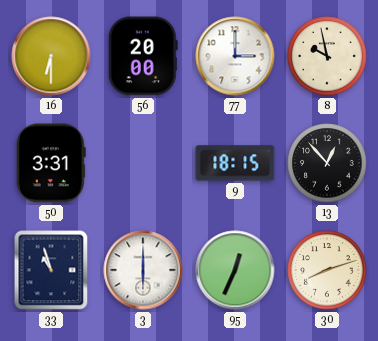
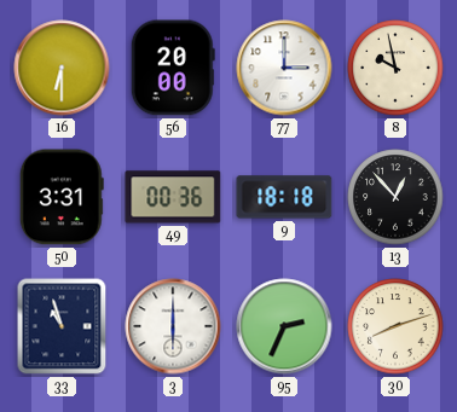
49: none -> 00:36 (173, 197)
9: 18:15 -> 18:18 (284, 197)
95: 12:34 -> 2:34 (284, 326)
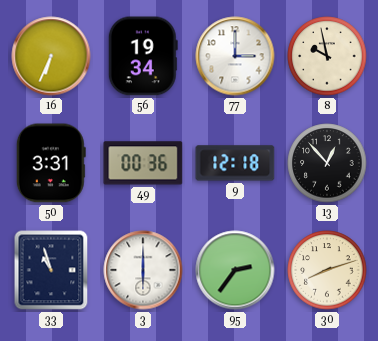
16: 6:30 -> 6:34 (51, 56)
56: 20:00 -> 19:34 (143, 56)
9: 18:18 -> 12:18 (235, 163)
95: 2:34 -> 2:36 (235, 270)
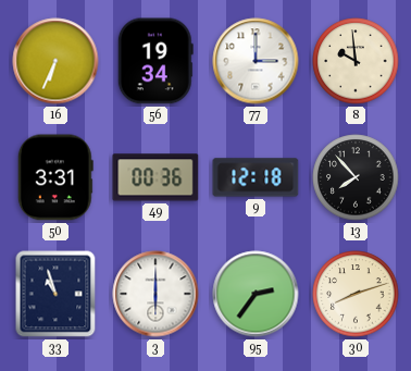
8: 9:58 -> 9:59 (356, 61)
13: 12:53 -> 7:53 (356, 177)
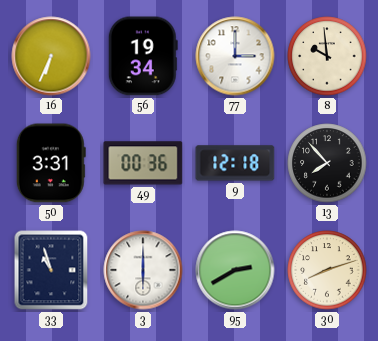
95: 2:36 -> 2:40 (235, 270)
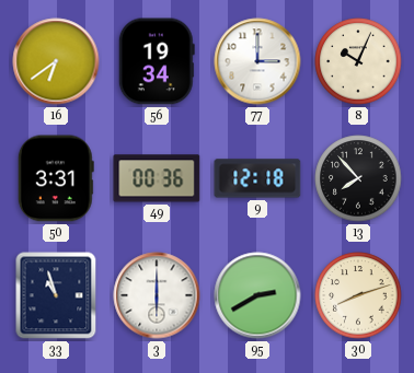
16: 6:34 -> 6:39 (56, 61)
8: 9:59 -> 10:04 (358, 61)
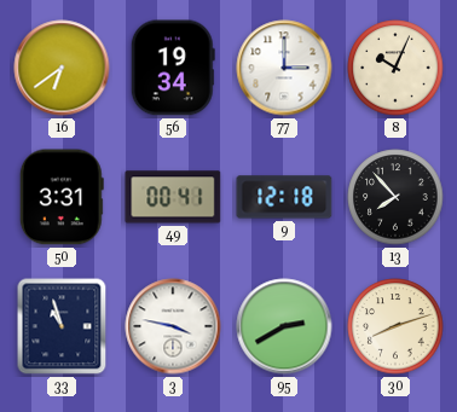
49: 00:36 -> 00:41 (173, 197)
3: 6:00 -> 3:47 (173, 326)
